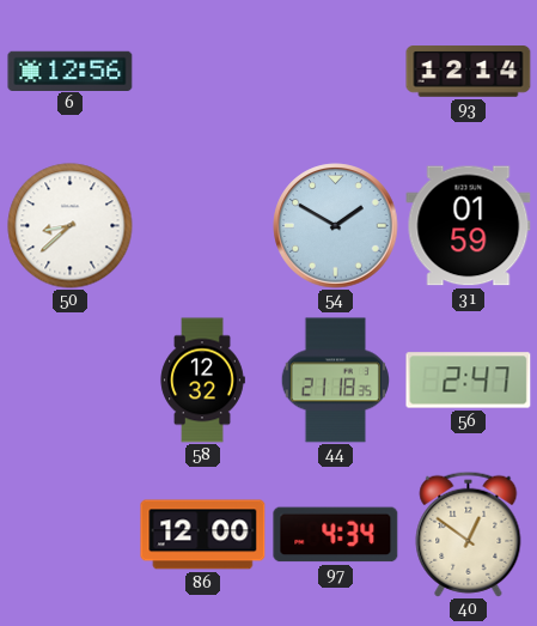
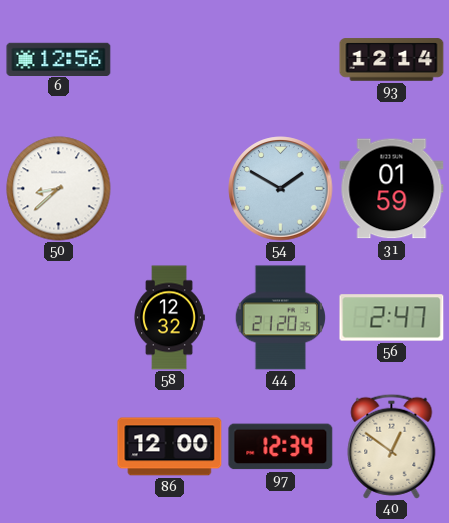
44: 21:18 -> 21:20 (280, 318)
97: 4:34 -> 12:34 (281, 447)
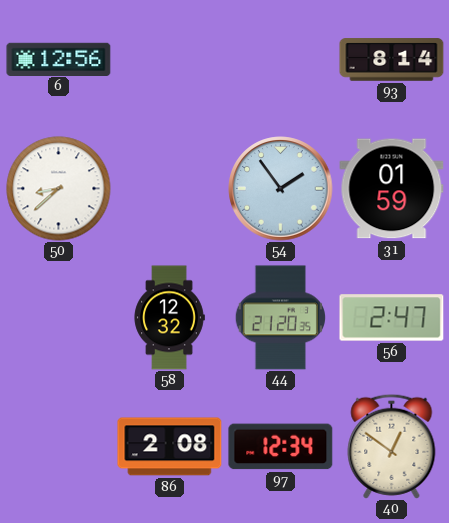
93: 12:14 -> 8:14 (392, 60)
54: 1:50 -> 1:54 (281, 189)
86: 12:00 -> 2:08 (170, 447)
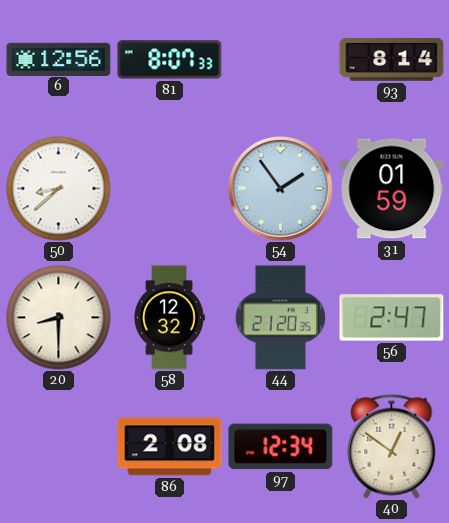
81: none -> 8:07 (170, 60)
20: none -> 8:30 (59, 318)
